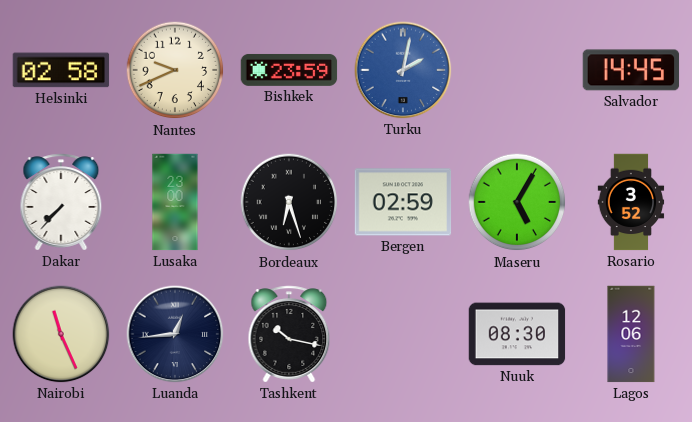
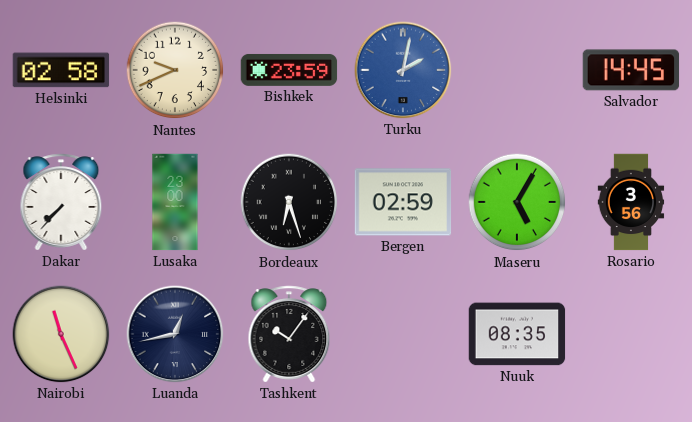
Rosario: 3:52 -> 3:56 (631, 202)
Luanda: 12:44 -> 12:43 (175, 334)
Tashkent: 10:17 -> 10:06 (289, 334)
Nuuk: 08:30 -> 08:35 (517, 334)
Lagos: 12:06 -> none (631, 334)
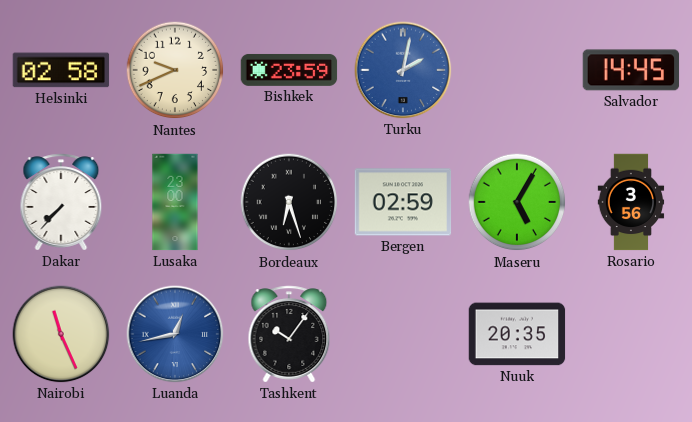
Luanda dial: navy -> blue (175, 334)
Nuuk: 08:35 -> 20:35 (517, 334)
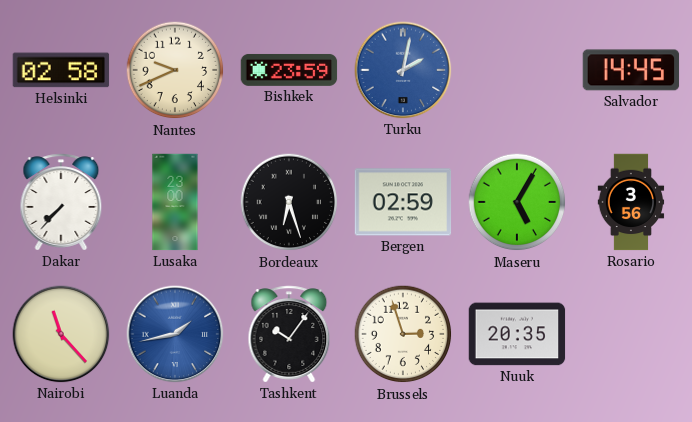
Nairobi: 11:26 -> 11:23 (61, 334)
Luanda: 12:43 -> 1:43 (175, 334)
Brussels: none -> 2:57 (403, 334)
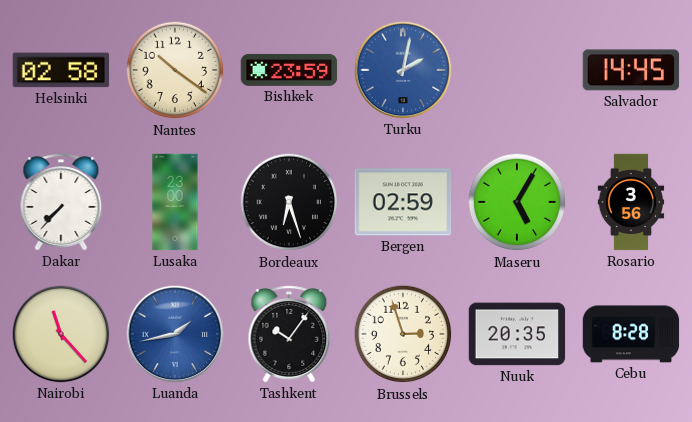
Nantes: 9:41 -> 10:21 (175, 70)
Cebu: none -> 8:28 (631, 334)
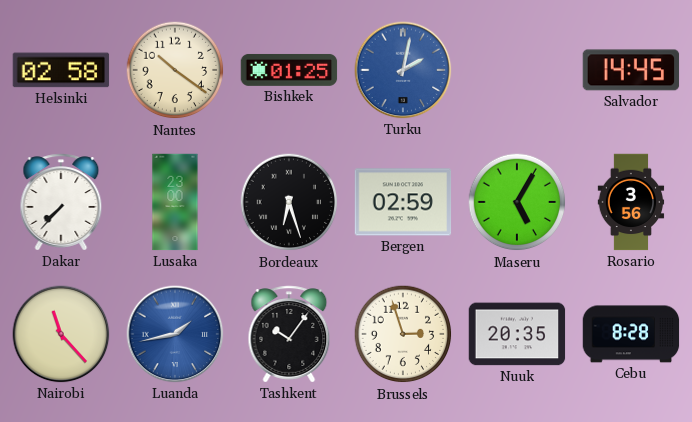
Bishkek: 23:59 -> 01:25 (289, 70)
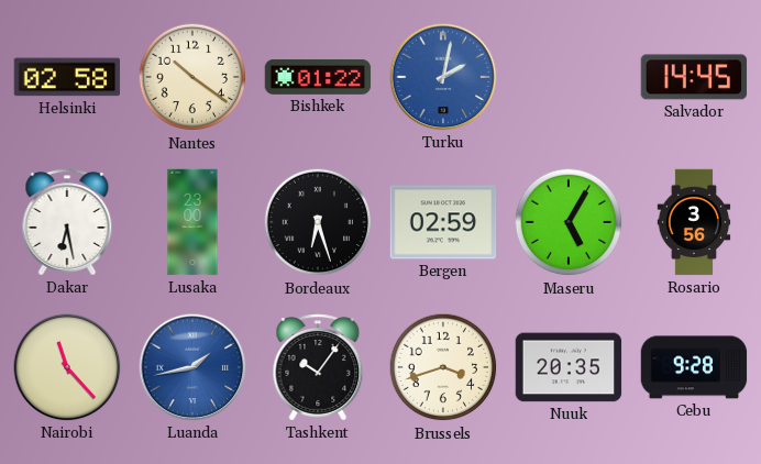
Bishkek: 01:25 -> 01:22 (318, 77)
Dakar: 7:37 -> 6:28 (67, 222)
Brussels: 2:57 -> 3:42 (443, 367)
Cebu: 8:28 -> 9:28 (694, 367)
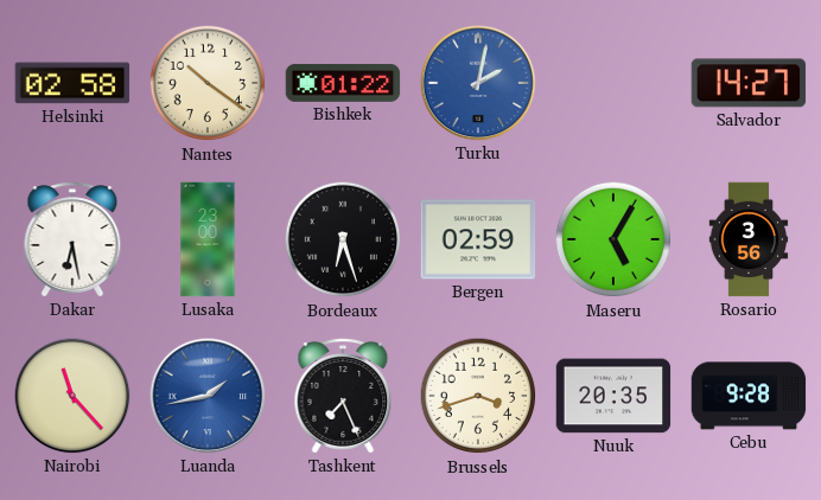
Salvador: 14:45 -> 14:27 (749, 83)
Tashkent: 10:06 -> 7:26 (343, 396)
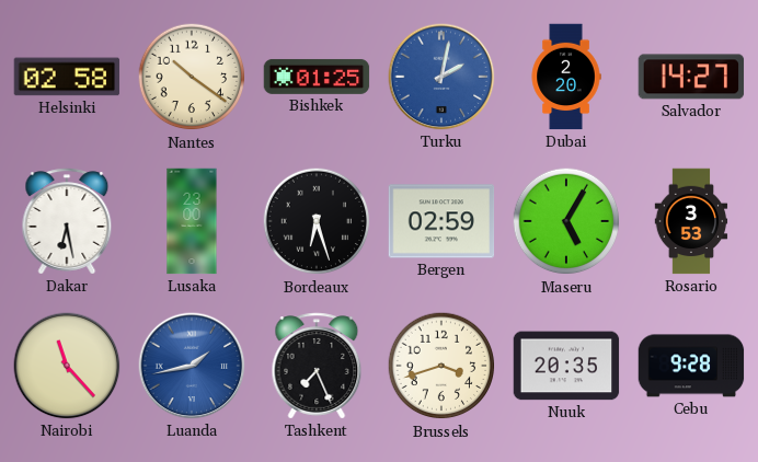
Bishkek: 01:22 -> 01:25 (317, 77)
Dubai: none -> 2:20 (566, 77)
Rosario: 3:56 -> 3:53 (691, 221)
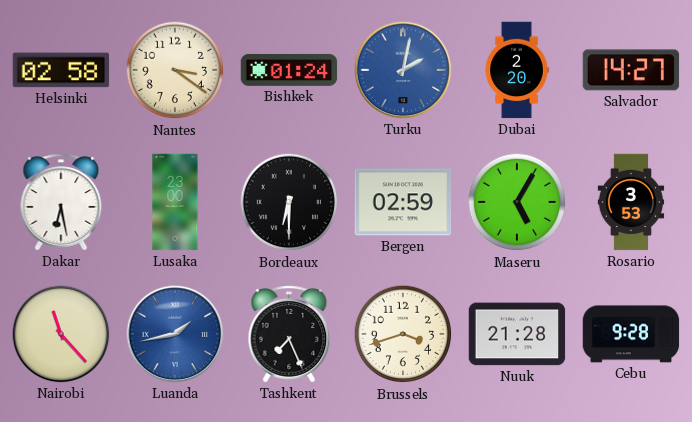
Nantes: 10:21 -> 3:21 (175, 70)
Bishkek: 01:25 -> 01:24 (289, 70)
Bordeaux: 6:27 -> 6:30 (289, 202)
Nuuk: 20:35 -> 21:28 (517, 334)
